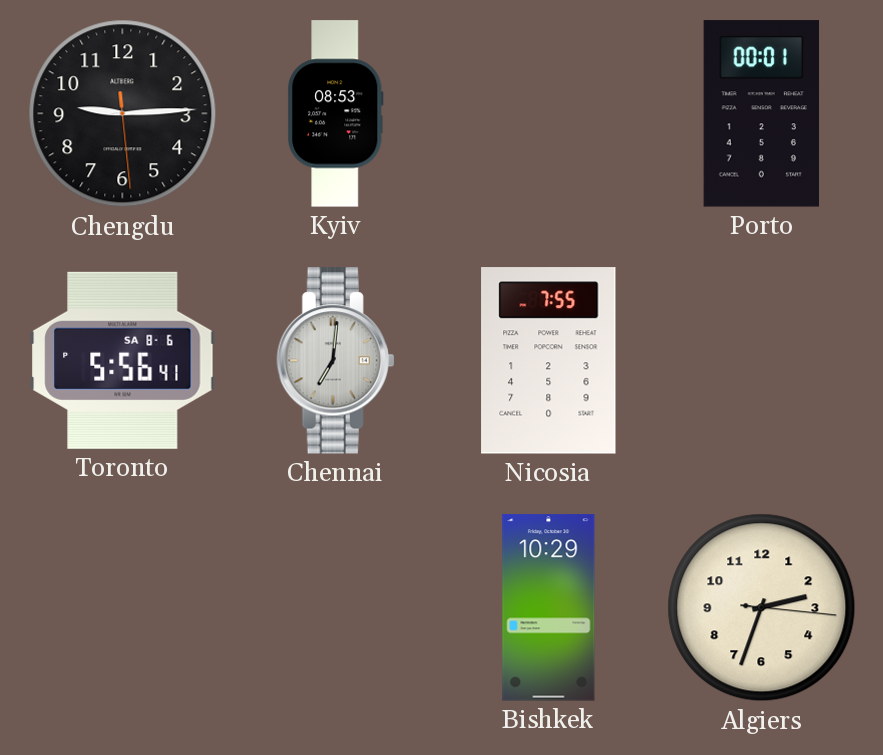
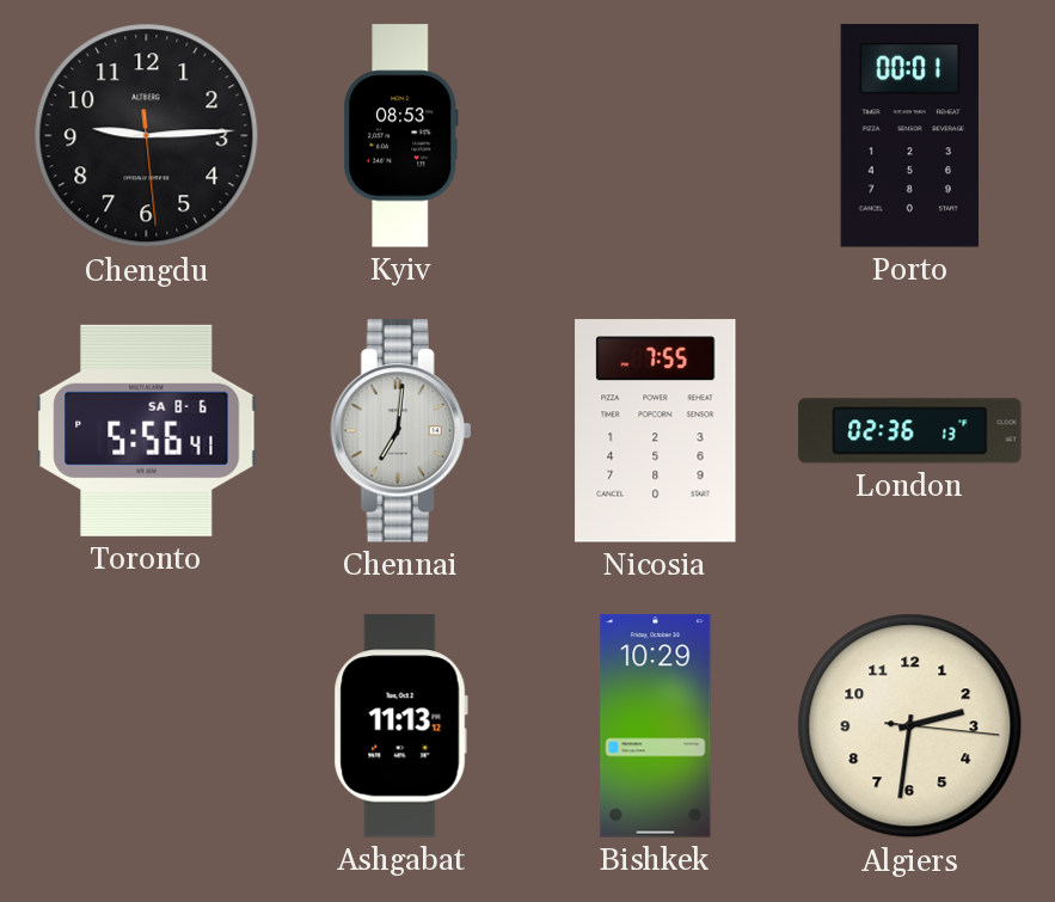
London: none -> 02:36 (910, 431)
Ashgabat: none -> 11:13 (400, 726)
Algiers: 2:33 -> 2:31 (910, 726)
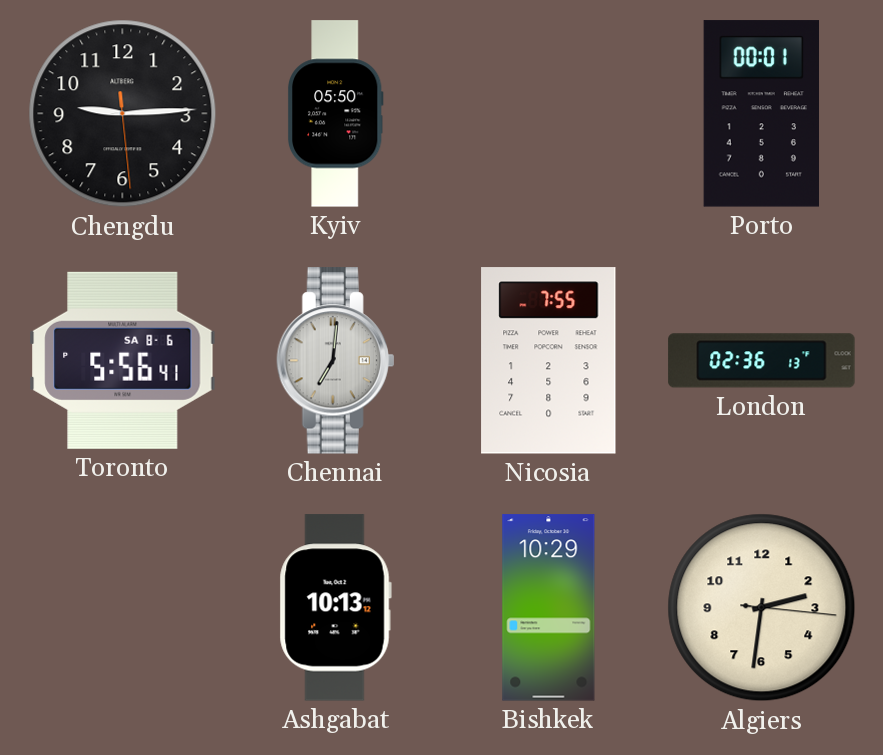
Kyiv: 08:53 -> 05:50 (335, 114)
Ashgabat: 11:13 -> 10:13 (335, 608)
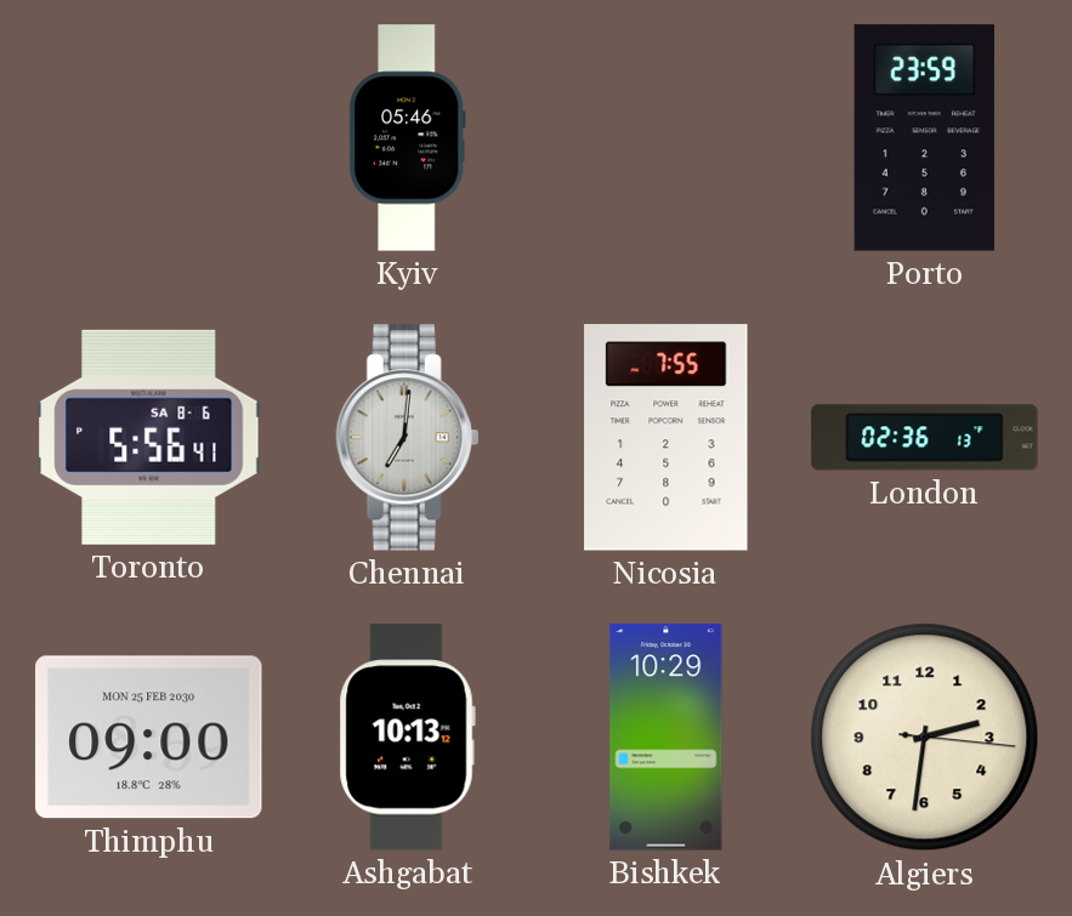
Chengdu: 9:14 -> none (123, 114)
Kyiv: 05:50 -> 05:46 (407, 138)
Porto: 00:01 -> 23:59 (924, 138)
Thimphu: none -> 09:00 (149, 738)
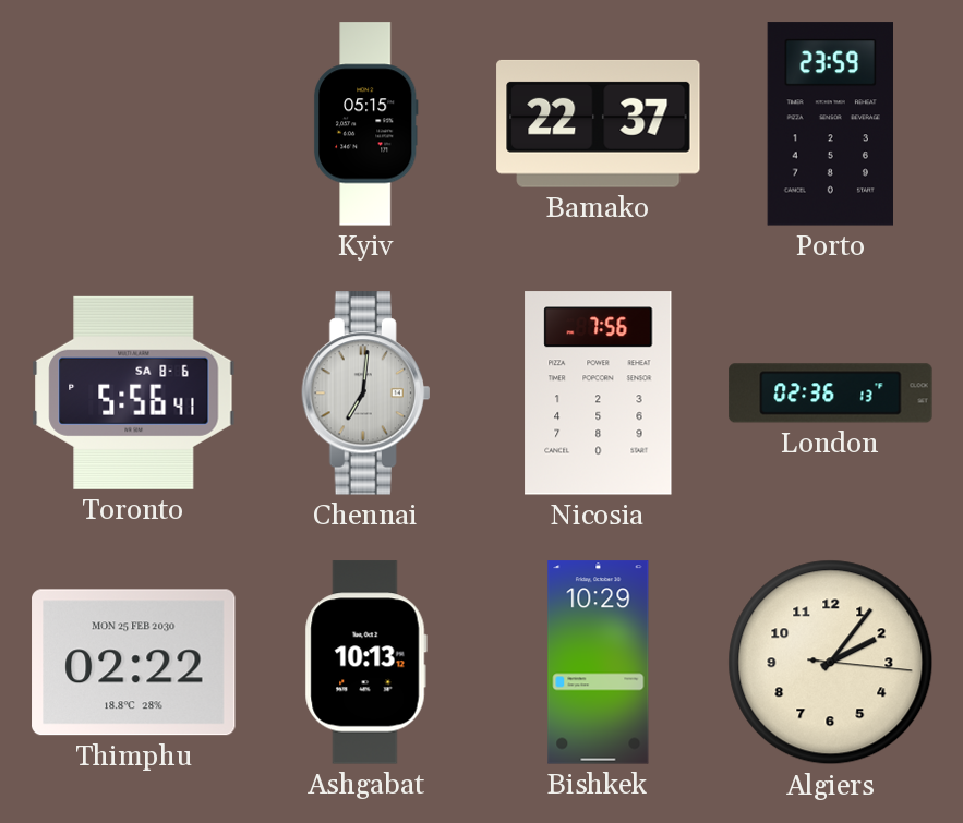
Kyiv: 05:46 -> 05:15 (365, 124)
Bamako: none -> 22:37 (599, 123)
Nicosia: 7:55 -> 7:56 (599, 394)
Thimphu: 09:00 -> 02:22 (134, 663)
Algiers: 2:31 -> 2:06 (831, 663)
